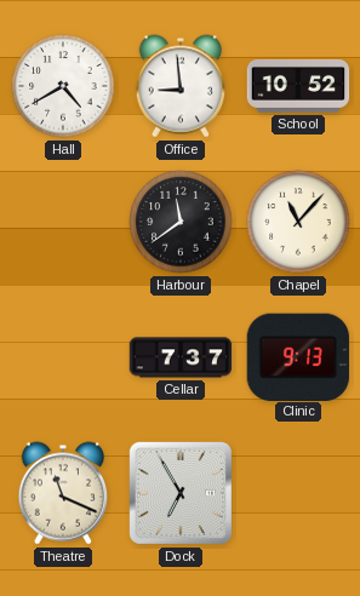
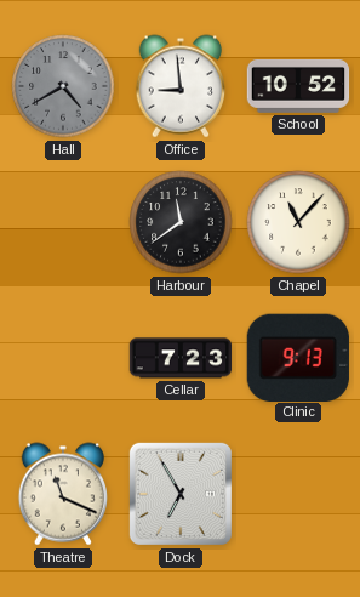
Hall dial: white -> grey (63, 86)
Cellar: 7:37 -> 7:23 (181, 358)
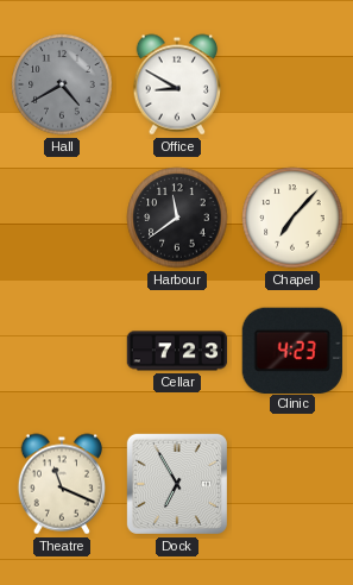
Office: 8:59 -> 8:50 (176, 84)
School: 10:52 -> none (298, 87)
Chapel: 11:07 -> 7:07 (292, 218)
Clinic: 9:13 -> 4:23 (292, 350)
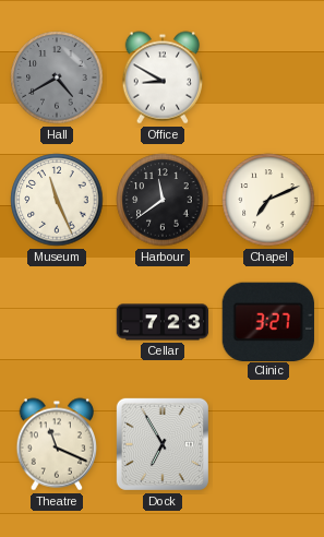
Museum: none -> 11:26 (57, 200)
Chapel: 7:07 -> 7:11 (268, 200)
Clinic: 4:23 -> 3:27 (268, 321)
